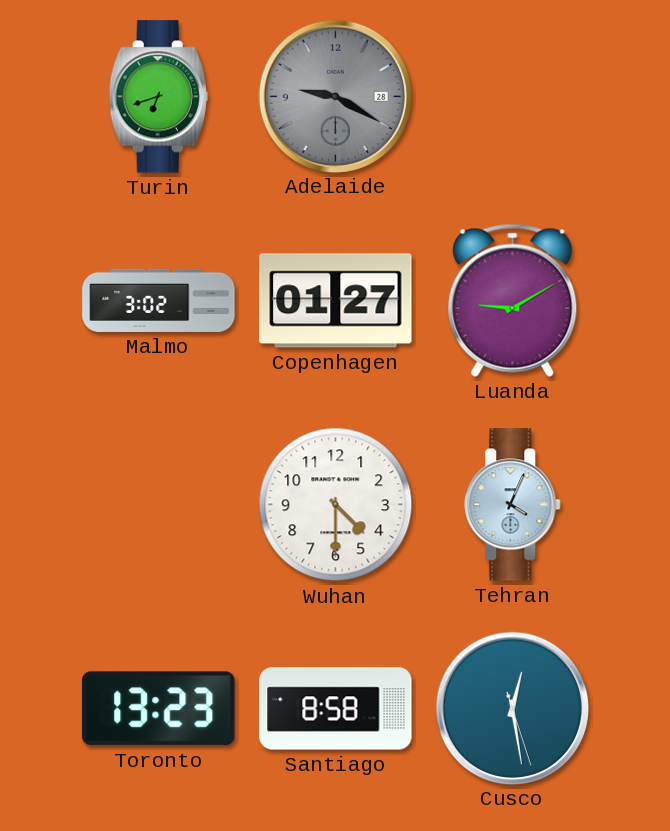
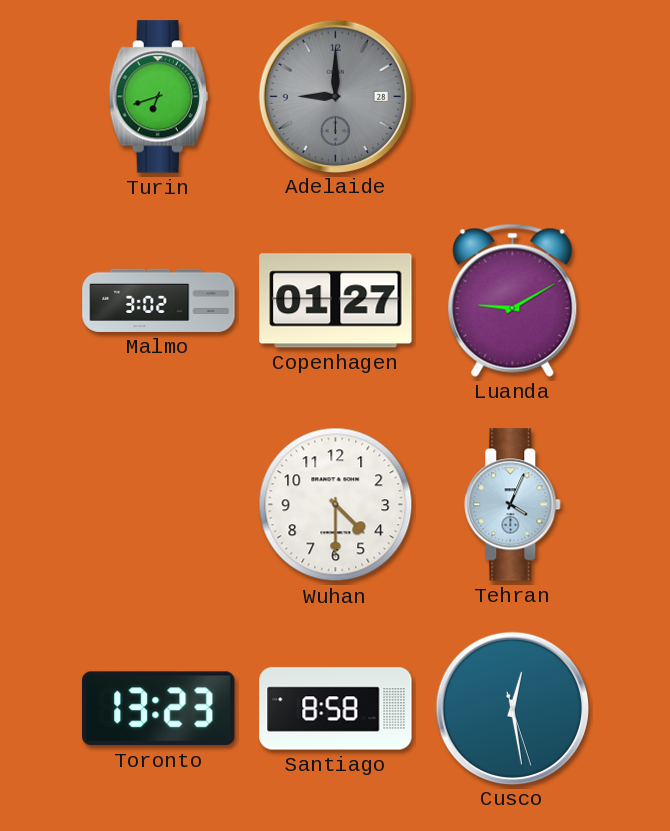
Adelaide: 9:20 -> 9:00 (335, 96)
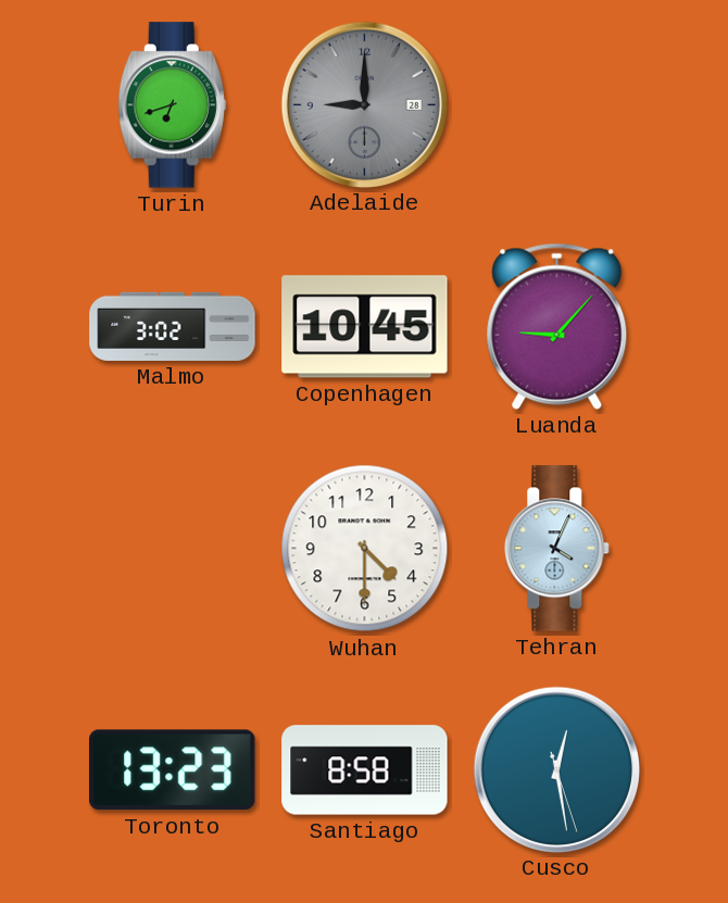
Copenhagen: 01:27 -> 10:45 (365, 327)
Luanda: 9:10 -> 9:07 (557, 326)
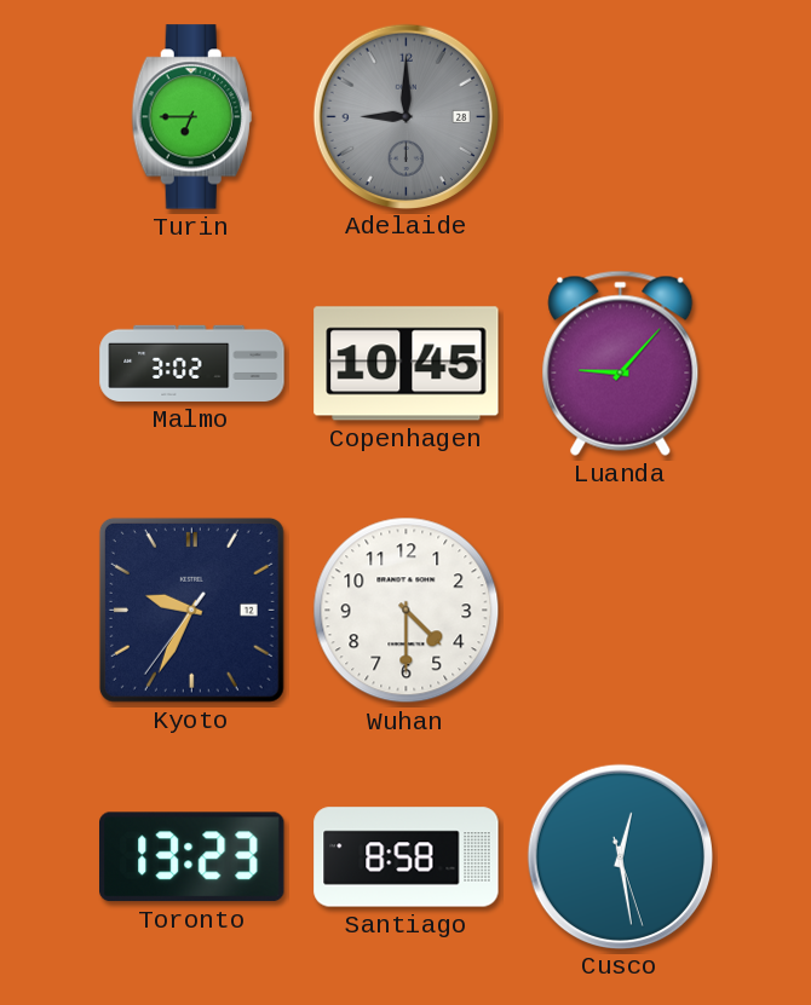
Turin: 6:42 -> 6:45 (191, 117)
Kyoto: none -> 9:34 (191, 610)
Tehran: 4:04 -> none (557, 549)
